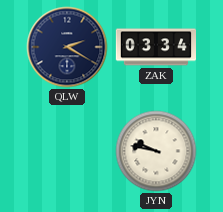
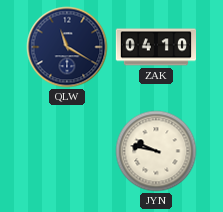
QLW: 2:20 -> 11:20 (67, 47)
ZAK: 03:34 -> 04:10 (155, 47)
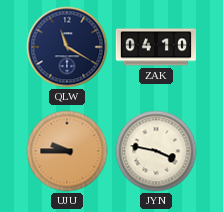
UJU: none -> 9:45 (67, 151)
JYN: 9:47 -> 3:47 (156, 151)
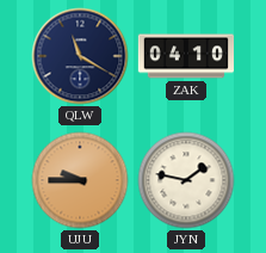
JYN: 3:47 -> 1:47 (186, 180)
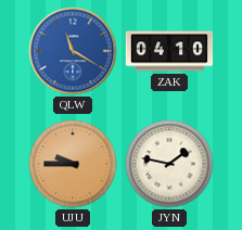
QLW dial: navy -> blue (73, 51)
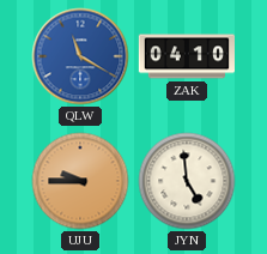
JYN: 1:47 -> 4:59 (187, 181)
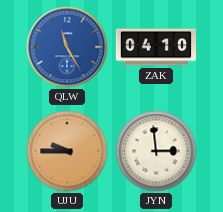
QLW: 11:20 -> 11:25 (67, 47)
JYN: 4:59 -> 2:59 (156, 151)
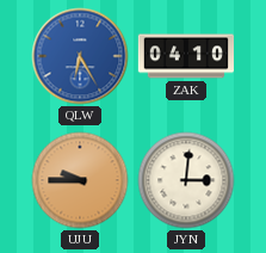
QLW: 11:25 -> 6:25 (80, 56)
JYN: 2:59 -> 3:01 (186, 180)
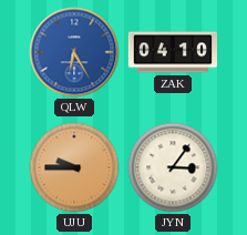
JYN: 3:01 -> 3:06 (173, 167)
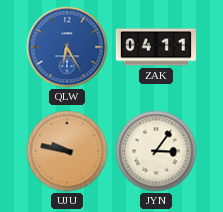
ZAK: 04:10 -> 04:11 (155, 47)
UJU: 9:45 -> 9:47 (67, 151)
